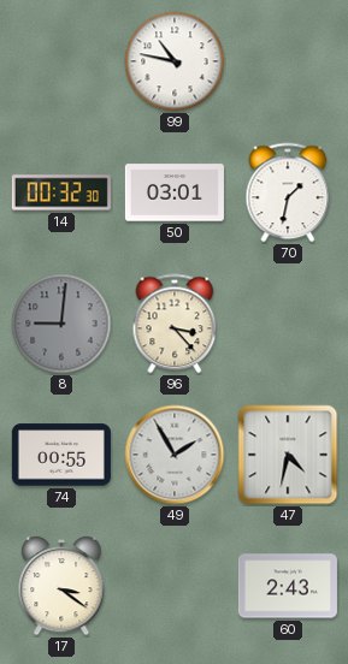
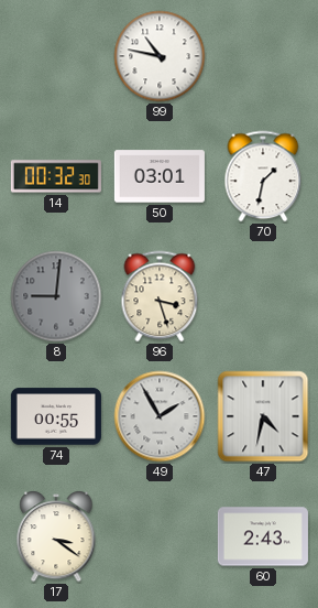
96: 3:23 -> 3:27 (160, 296)
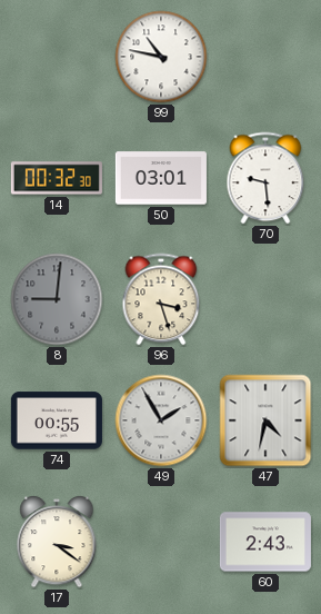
70: 1:32 -> 9:29 (265, 178)
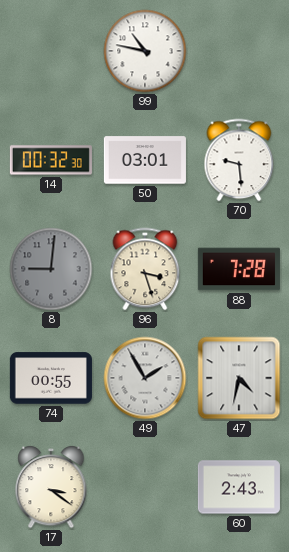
88: none -> 7:28 (239, 269)
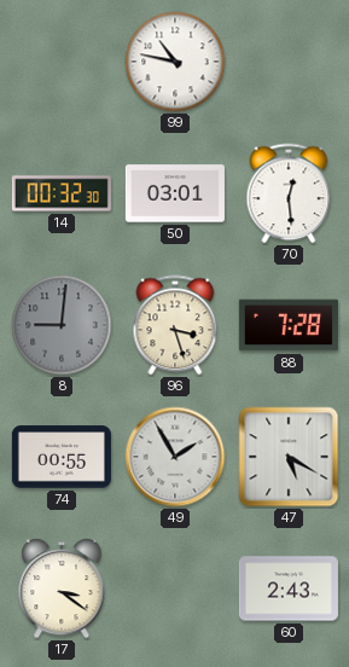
70: 9:29 -> 12:29 (289, 193)
47: 4:32 -> 5:20 (289, 457)
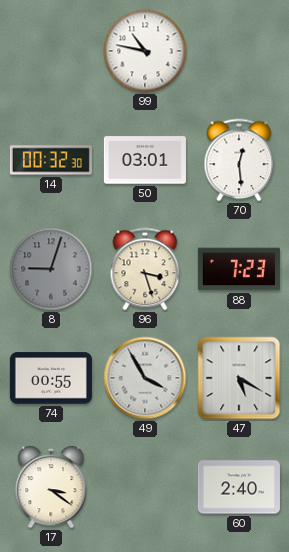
8: 9:01 -> 9:03 (51, 269)
88: 7:28 -> 7:23 (239, 269)
49: 1:55 -> 3:55 (145, 378)
60: 2:43 -> 2:40 (239, 487)
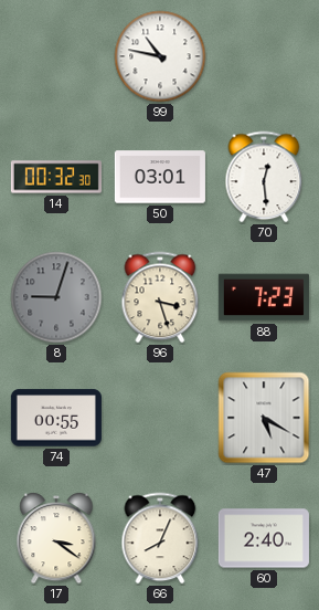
49: 3:55 -> none (145, 378)
66: none -> 8:04 (160, 538)
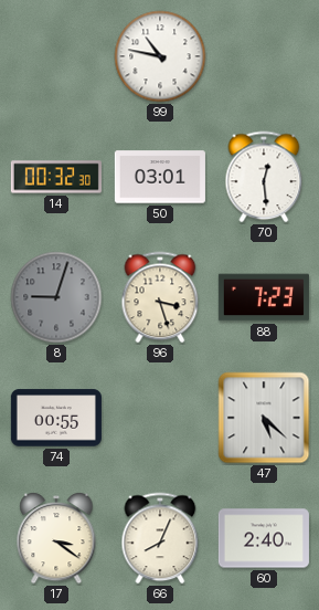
47: 5:20 -> 5:22 (264, 418)
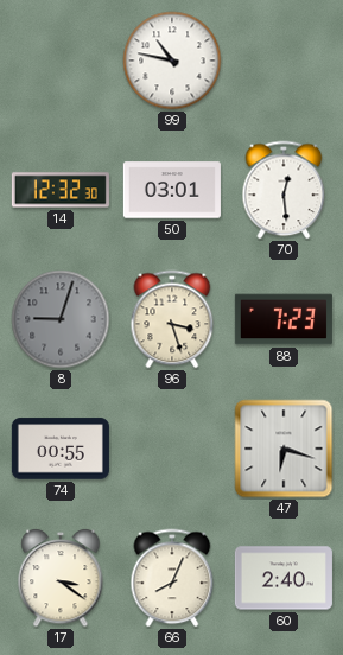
14: 00:32 -> 12:32 (61, 190)
47: 5:22 -> 6:18 (284, 449)
